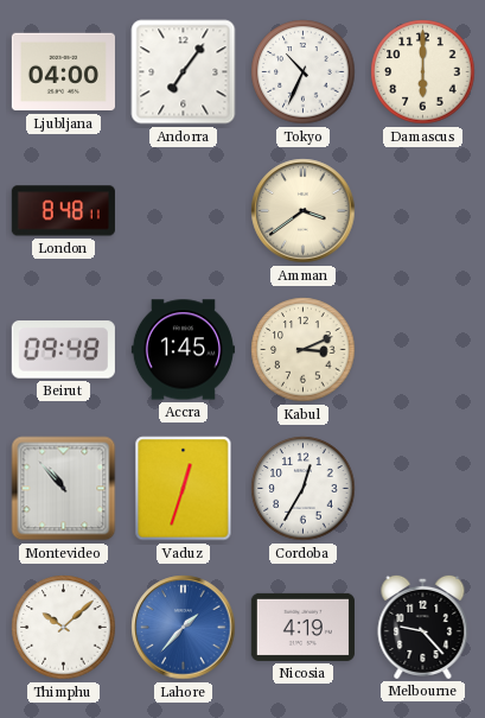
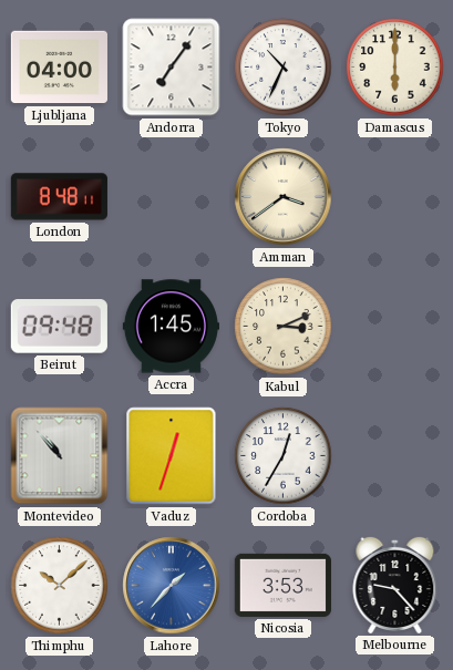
Nicosia: 4:19 -> 3:53 (282, 585)
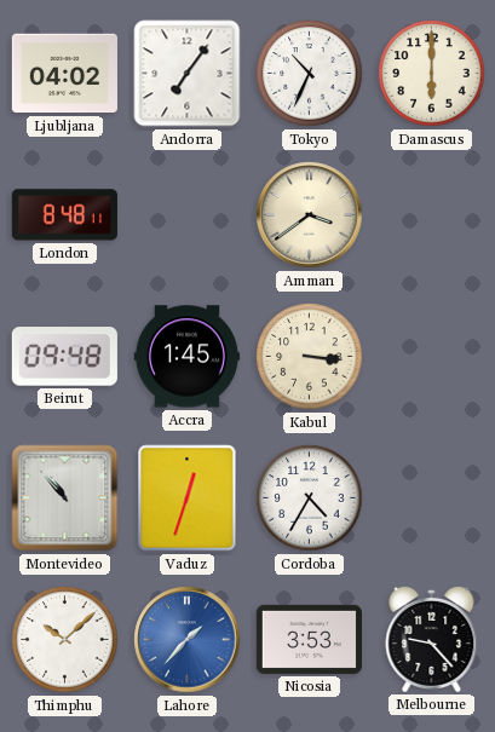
Ljubljana: 04:00 -> 04:02 (64, 74)
Kabul: 3:11 -> 3:16 (310, 357)
Cordoba: 12:35 -> 4:35 (310, 498)
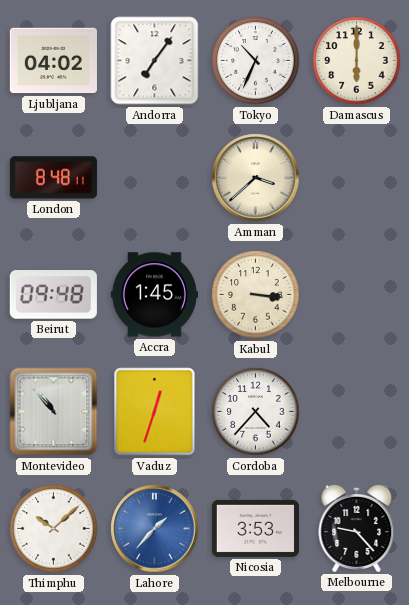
Amman: 3:39 -> 3:38 (256, 178)
Cordoba: 4:35 -> 4:37 (256, 412)
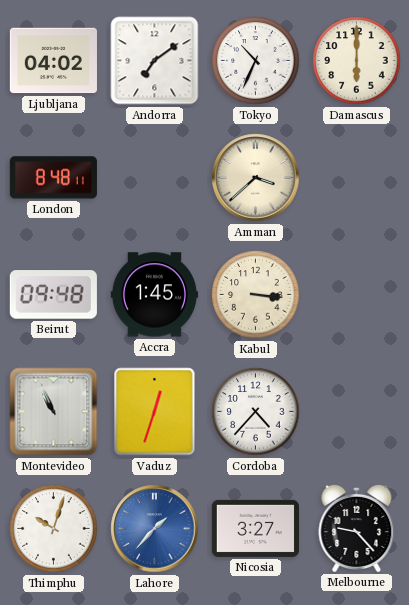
Andorra: 7:06 -> 7:09 (155, 61)
Montevideo: 10:53 -> 10:56 (54, 412)
Thimphu: 10:08 -> 10:03 (54, 529)
Nicosia: 3:53 -> 3:27 (255, 528)
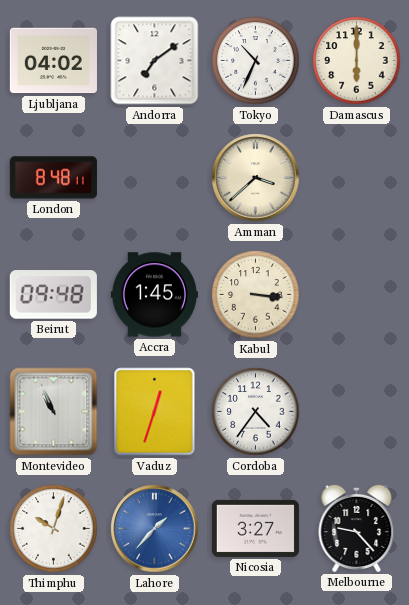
Cordoba: 4:37 -> 4:36 (256, 412)
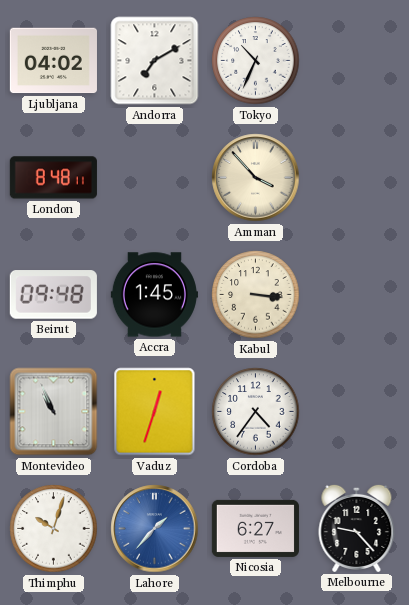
Andorra: 7:09 -> 7:10 (155, 61)
Damascus: 6:00 -> none (357, 61)
Amman: 3:38 -> 3:53 (256, 178)
Nicosia: 3:27 -> 6:27 (255, 528)
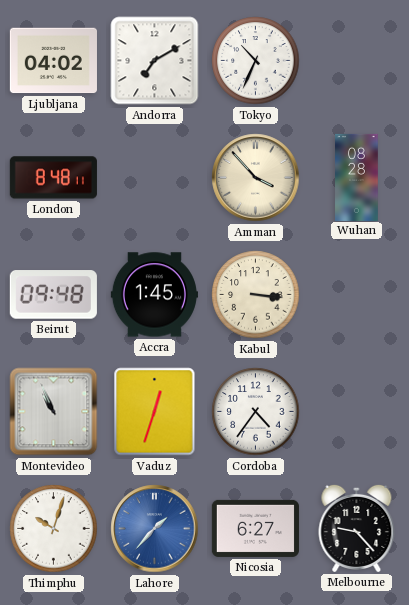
Wuhan: none -> 08:28 (357, 177)
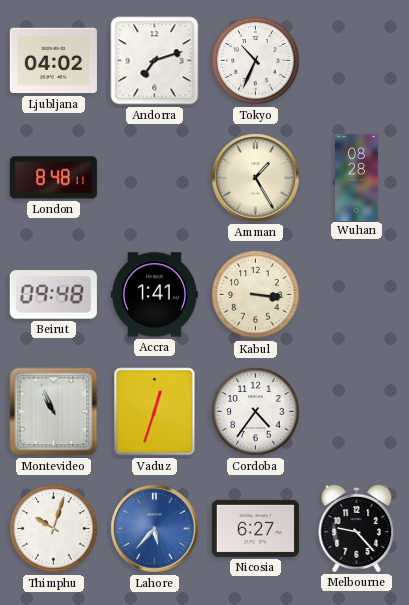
Andorra: 7:10 -> 7:12 (155, 61)
Amman: 3:53 -> 1:25 (256, 178)
Accra: 1:45 -> 1:41 (154, 295)
Lahore: 1:37 -> 5:37 (155, 529)
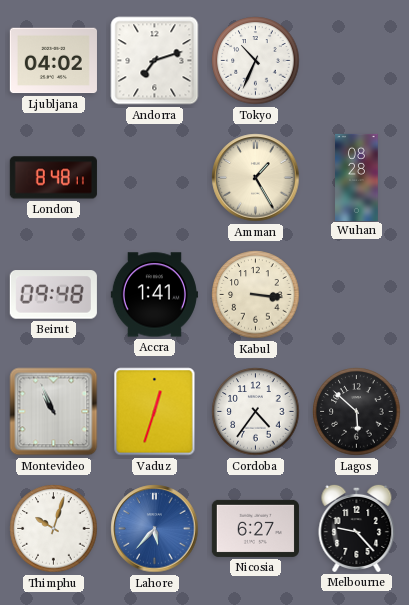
Lagos: none -> 5:52 (357, 412)
